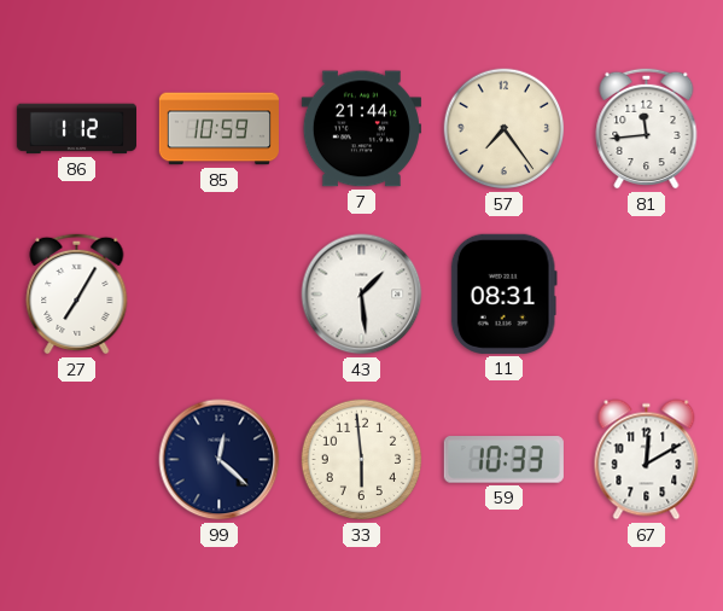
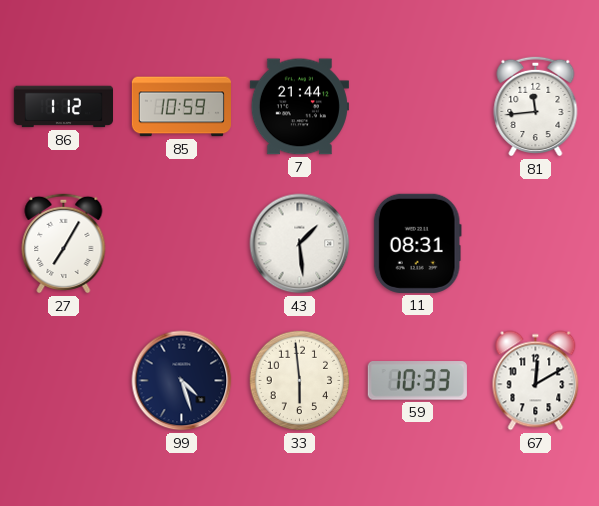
57: 7:24 -> none (505, 129)
99: 12:22 -> 4:27 (182, 381)
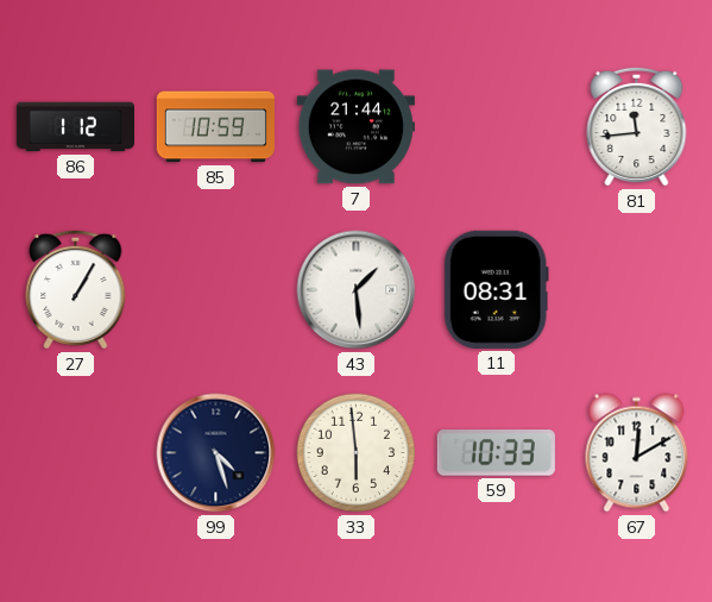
27: 7:05 -> 1:05 (76, 289)
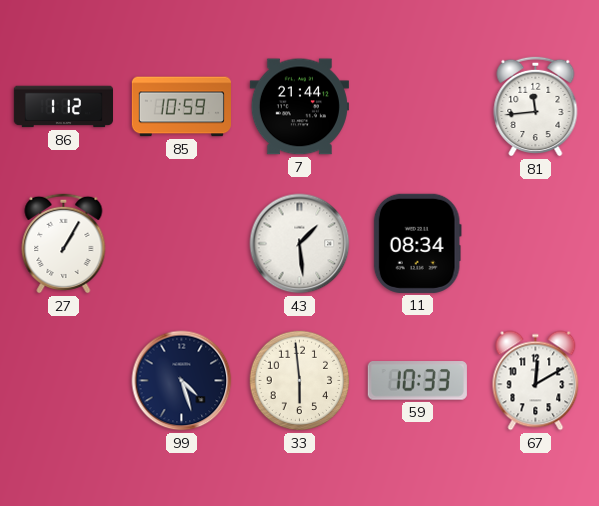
11: 08:31 -> 08:34 (417, 243)
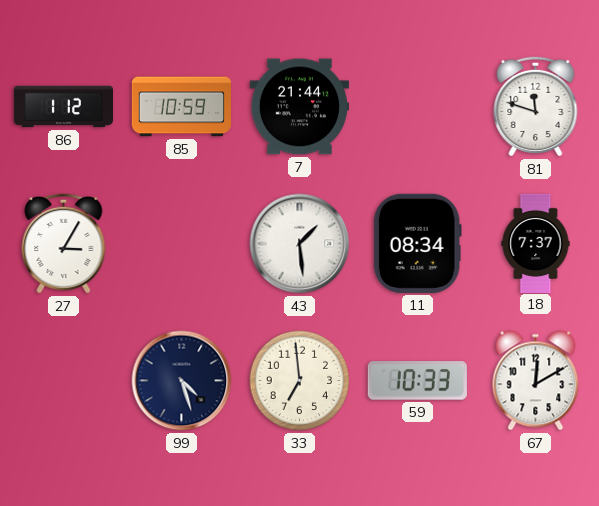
81: 11:44 -> 11:48 (536, 106)
27: 1:05 -> 3:05 (64, 243)
18: none -> 7:37 (536, 243)
33: 5:59 -> 6:59 (300, 381)
